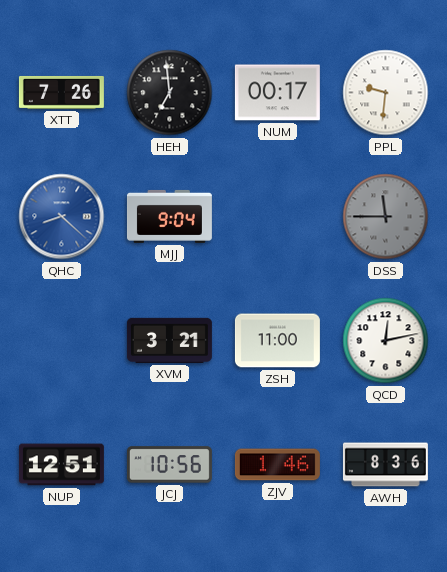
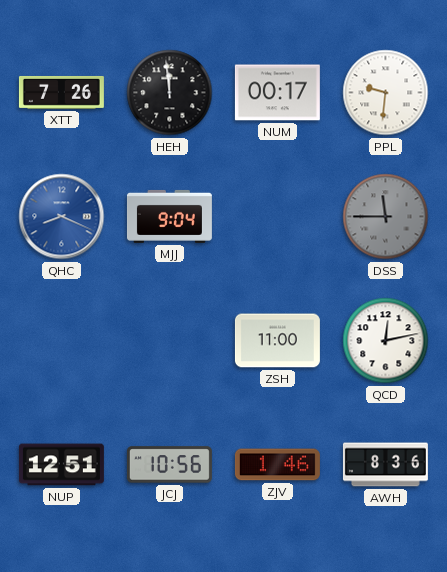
HEH: 6:59 -> 11:59 (170, 93)
QHC: 8:22 -> 8:19 (62, 217)
XVM: 3:21 -> none (169, 340)
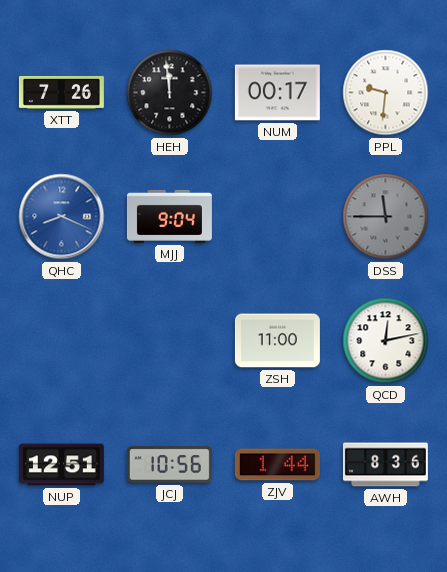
ZJV: 1:46 -> 1:44 (277, 465)
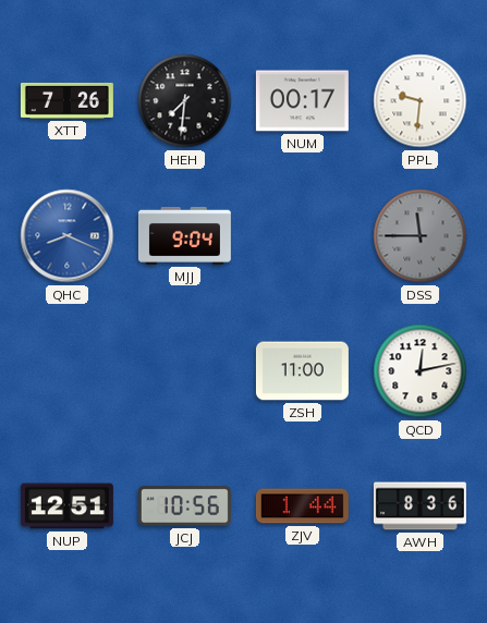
HEH: 11:59 -> 7:31 (185, 101)
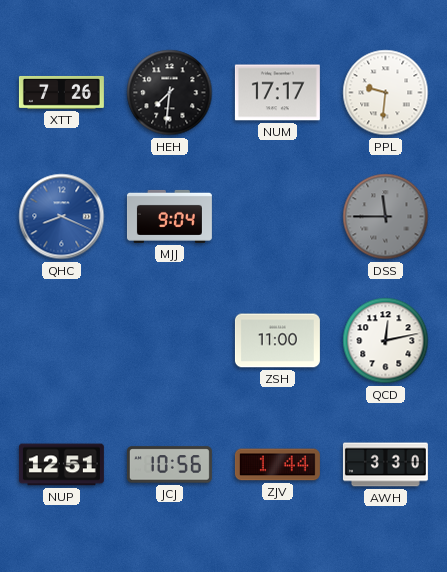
NUM: 00:17 -> 17:17 (277, 93)
AWH: 8:36 -> 3:30 (385, 465)
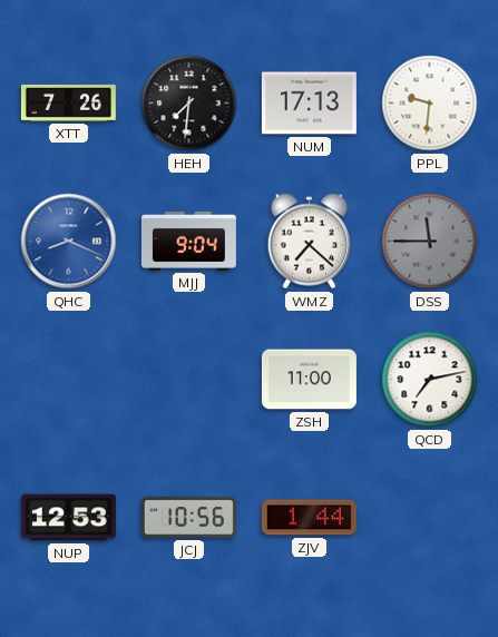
NUM: 17:17 -> 17:13 (309, 104)
WMZ: none -> 7:22 (309, 242)
QCD: 12:13 -> 7:13 (430, 380)
NUP: 12:51 -> 12:53 (68, 518)
AWH: 3:30 -> none (385, 465)
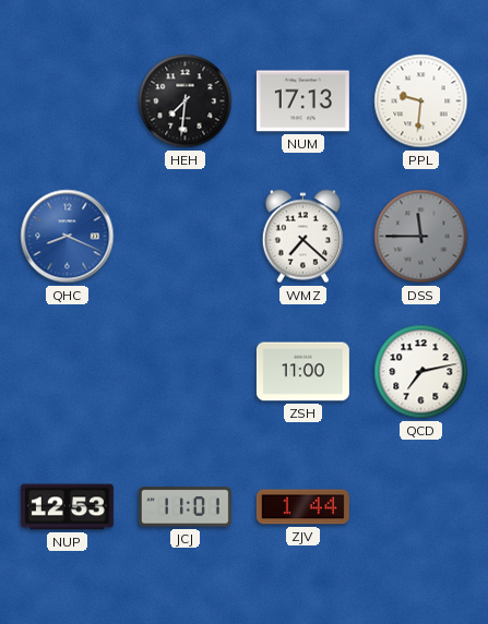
XTT: 7:26 -> none (68, 102)
MJJ: 9:04 -> none (188, 241)
JCJ: 10:56 -> 11:01 (185, 507)
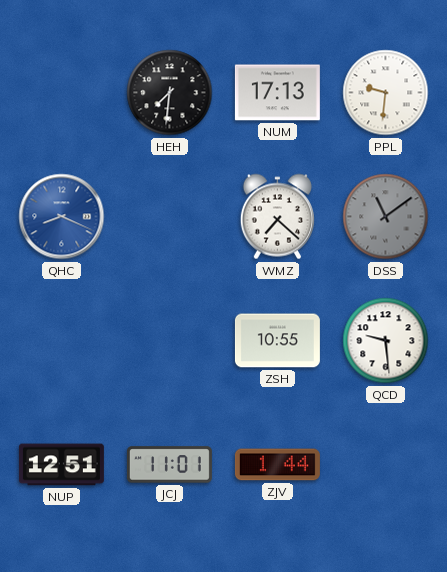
DSS: 11:45 -> 11:09 (386, 217)
ZSH: 11:00 -> 10:55 (277, 341)
QCD: 7:13 -> 9:29 (386, 341)
NUP: 12:53 -> 12:51 (61, 465)
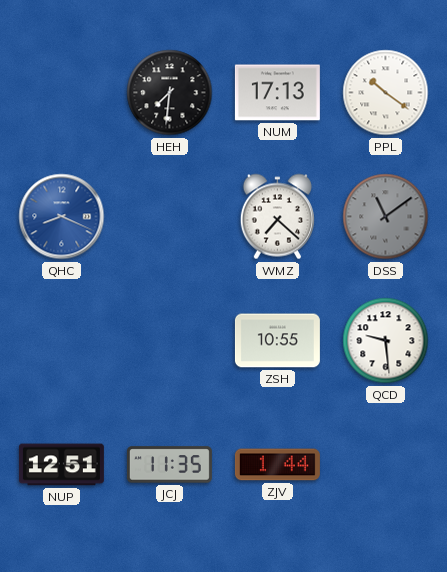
PPL: 9:31 -> 10:21 (386, 93)
JCJ: 11:01 -> 11:35 (169, 465)
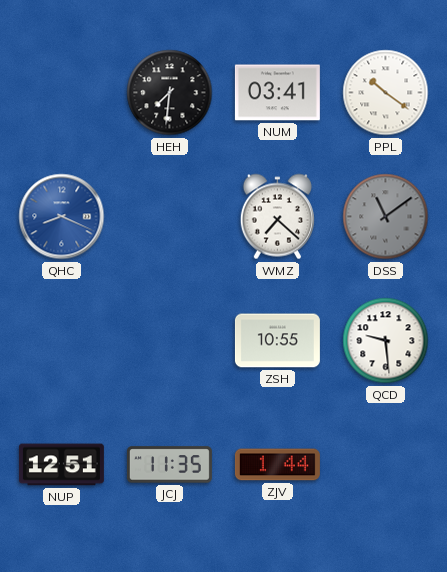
NUM: 17:13 -> 03:41 (277, 93)
